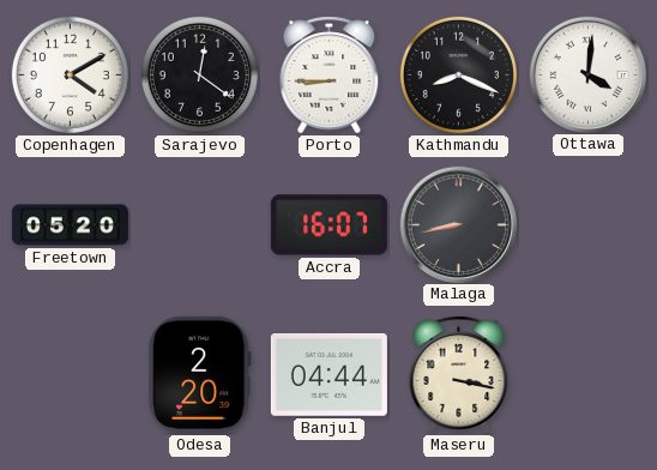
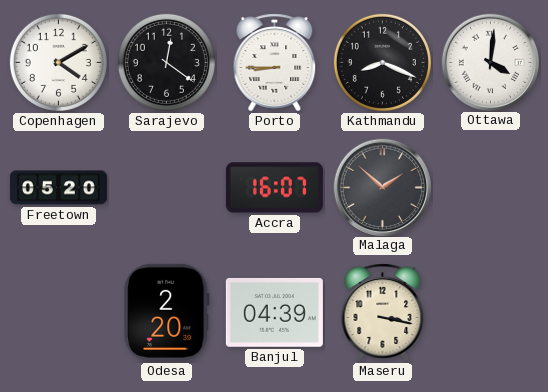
Malaga: 8:43 -> 1:52 (382, 187)
Banjul: 04:44 -> 04:39 (274, 312)
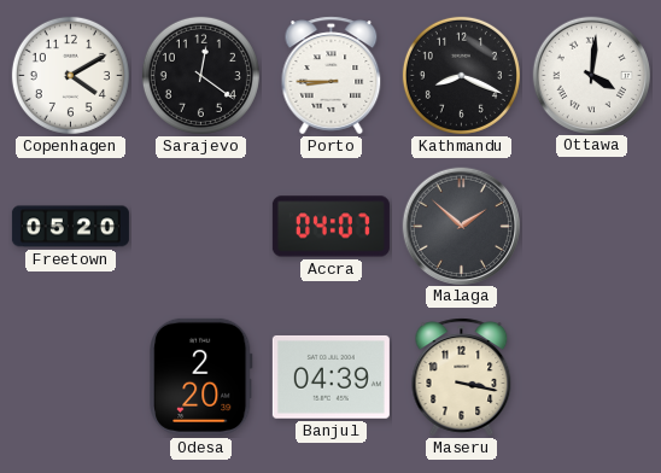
Accra: 16:07 -> 04:07 (330, 227)
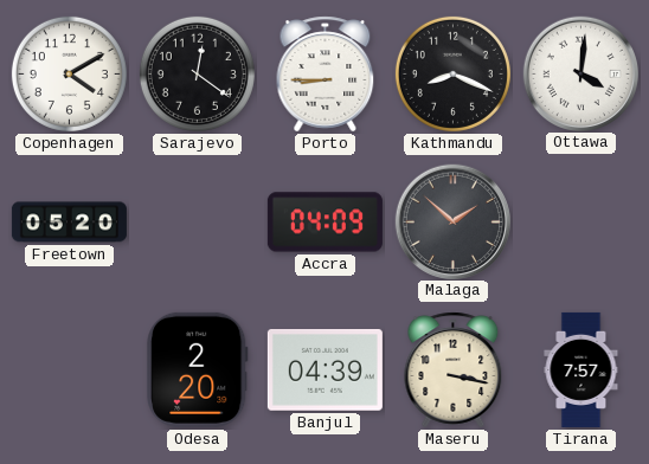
Accra: 04:07 -> 04:09 (324, 223)
Tirana: none -> 7:57 (581, 369)
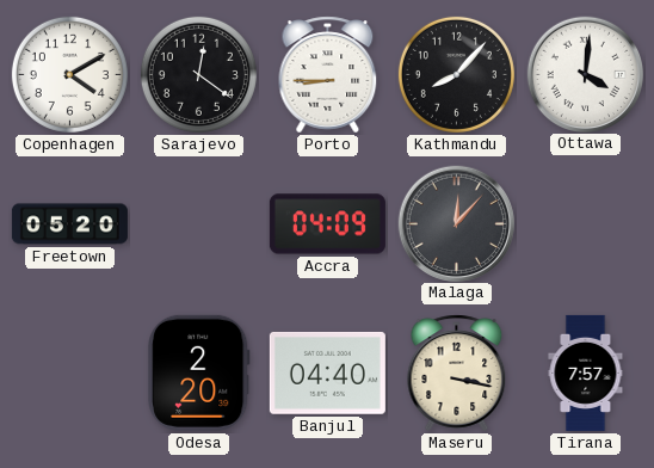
Kathmandu: 8:19 -> 8:07 (456, 74)
Malaga: 1:52 -> 12:07 (456, 223)
Banjul: 04:39 -> 04:40 (327, 372)
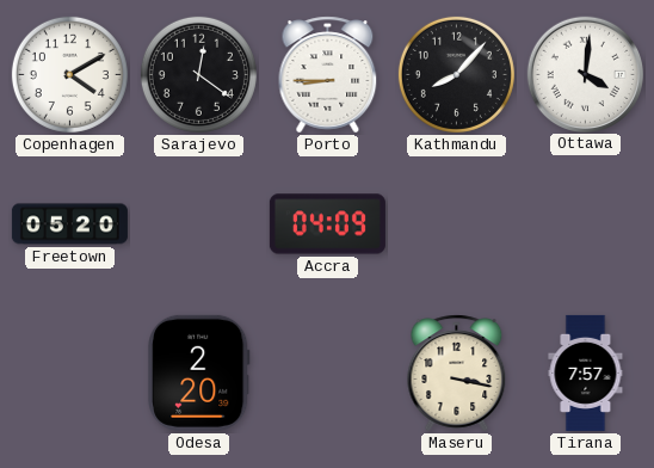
Malaga: 12:07 -> none (456, 223)
Banjul: 04:40 -> none (327, 372)
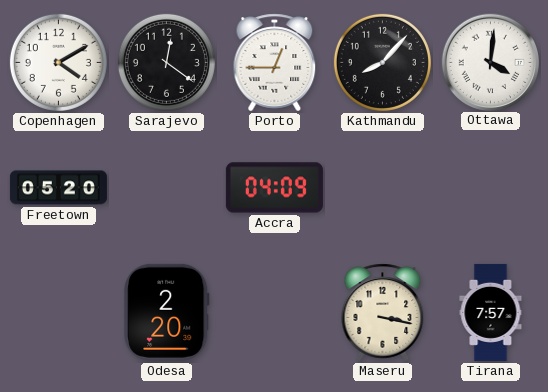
Porto: 8:45 -> 12:45 (275, 63)
